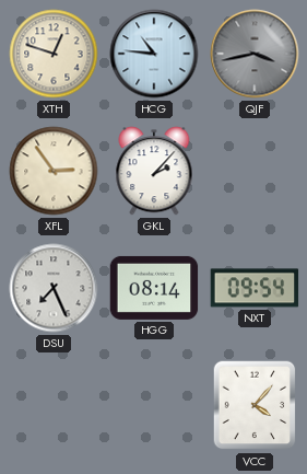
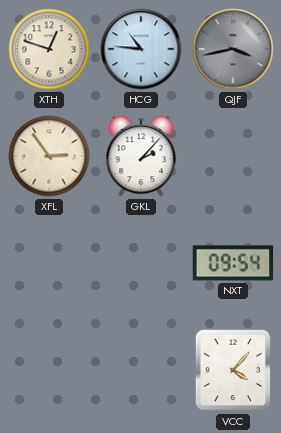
DSU: 7:26 -> none (54, 288)
HGG: 08:14 -> none (154, 288)
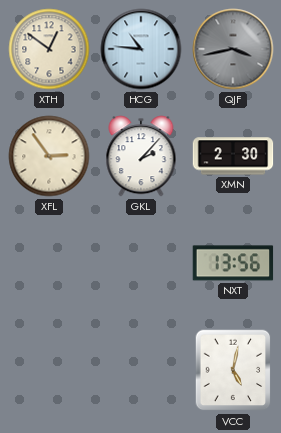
XTH: 12:48 -> 12:51 (49, 49)
XMN: none -> 2:30 (233, 156)
NXT: 09:54 -> 13:56 (233, 263)
VCC: 4:07 -> 5:02 (233, 370)
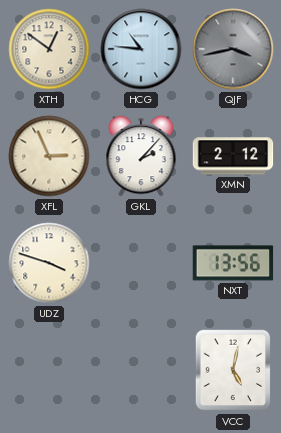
XFL: 2:54 -> 2:56 (49, 156)
XMN: 2:30 -> 2:12 (233, 156)
UDZ: none -> 3:48 (49, 263)
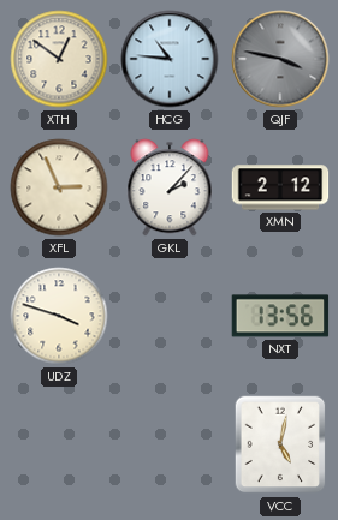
QJF: 3:43 -> 3:47 (280, 59)
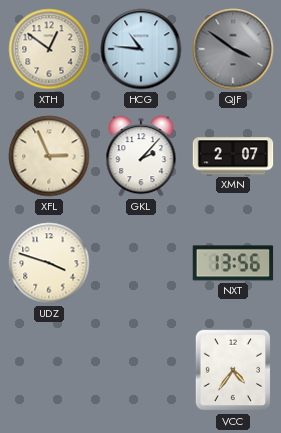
QJF: 3:47 -> 3:51 (233, 49)
XMN: 2:12 -> 2:07 (233, 156)
VCC: 5:02 -> 4:36 (233, 370)
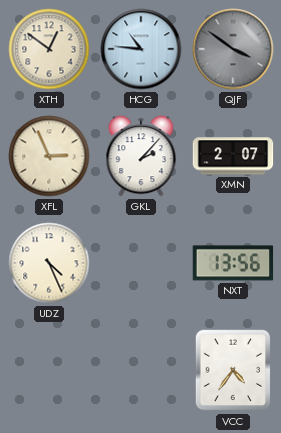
UDZ: 3:48 -> 4:26 (49, 263)
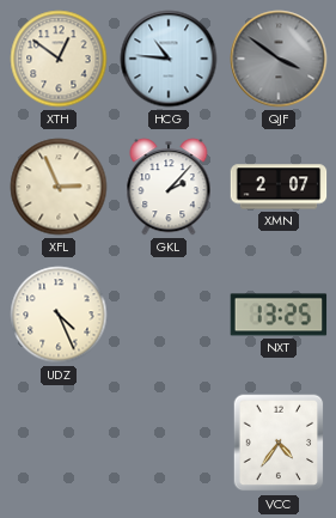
NXT: 13:56 -> 13:25 (279, 315)
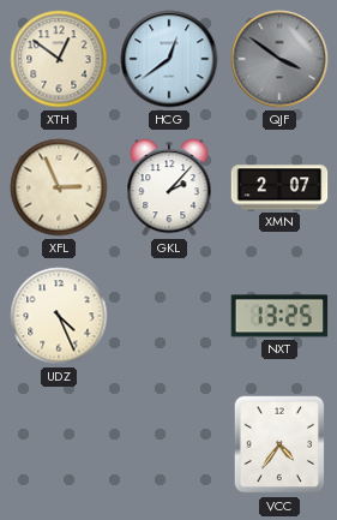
HCG: 10:46 -> 12:39 (169, 59)
